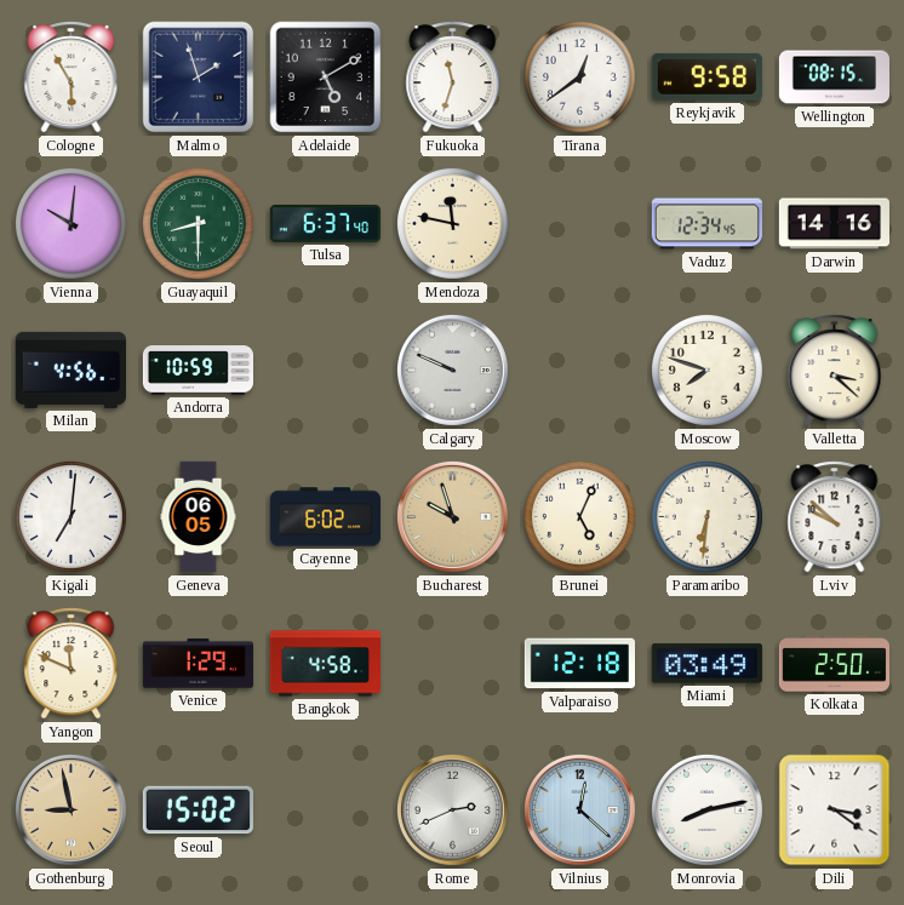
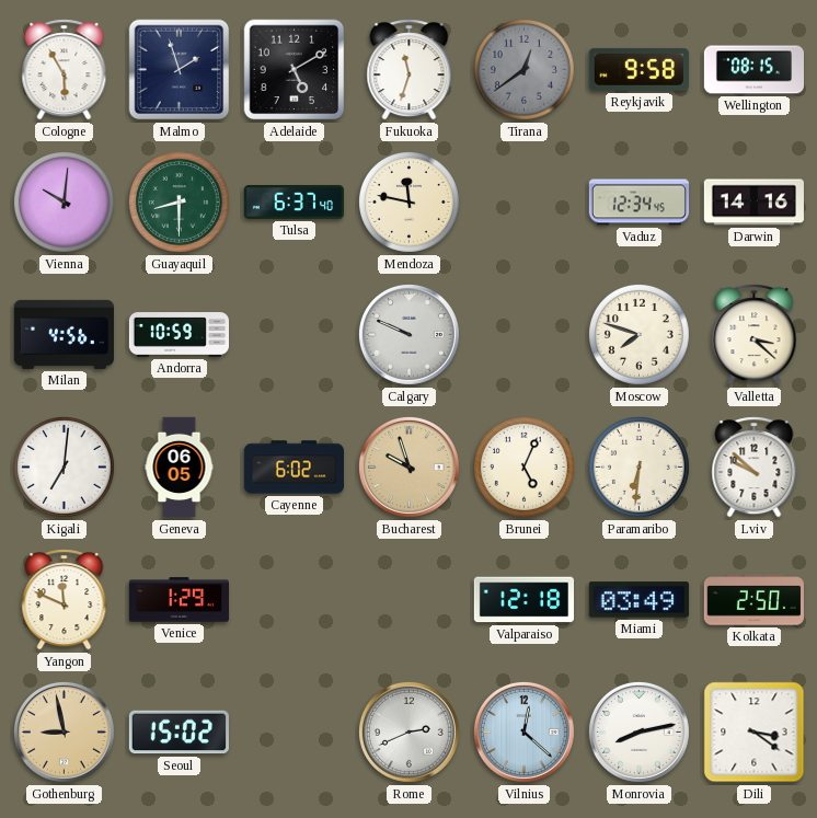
Tirana dial: white -> grey (523, 69)
Bangkok: 4:58 -> none (325, 664)
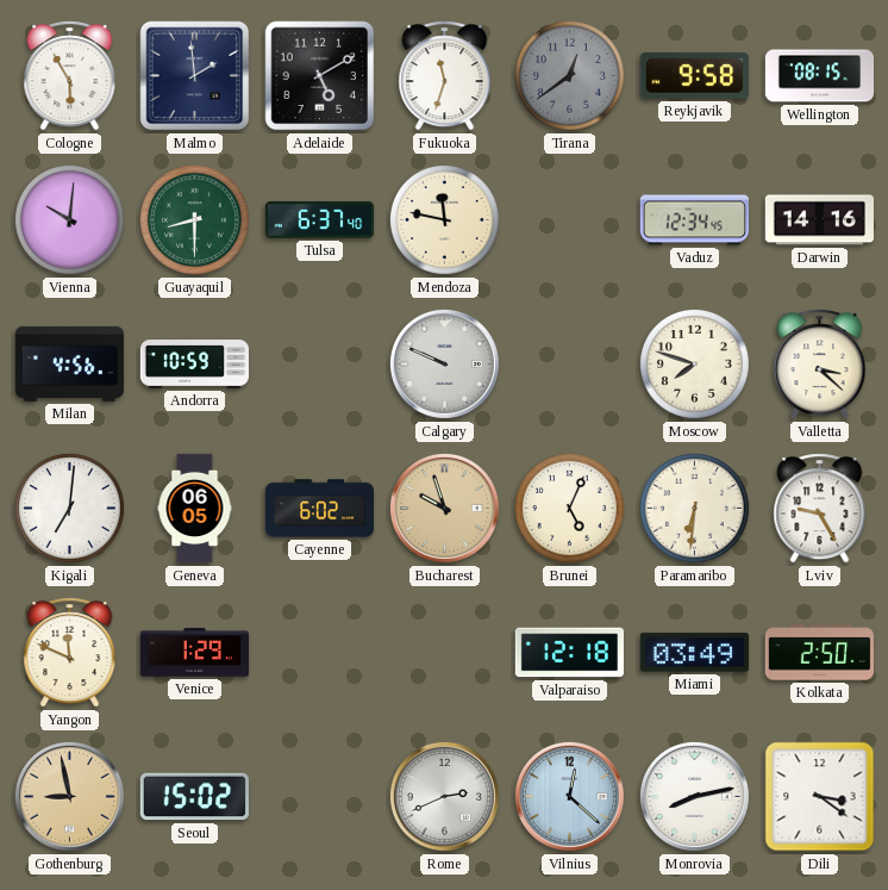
Malmo: 1:57 -> 1:59 (195, 76)
Lviv: 9:52 -> 9:25 (820, 509)
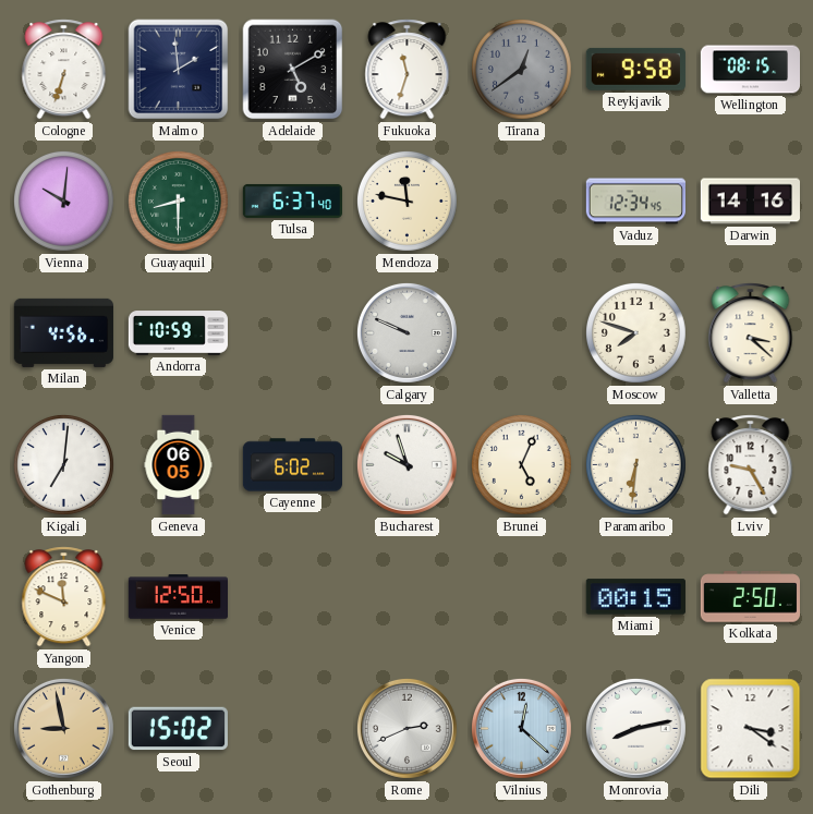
Cologne: 5:55 -> 6:33 (64, 70)
Bucharest dial: champagne -> white (406, 464)
Venice: 1:29 -> 12:50 (178, 597)
Valparaiso: 12:18 -> none (569, 653)
Miami: 03:49 -> 00:15 (635, 597)
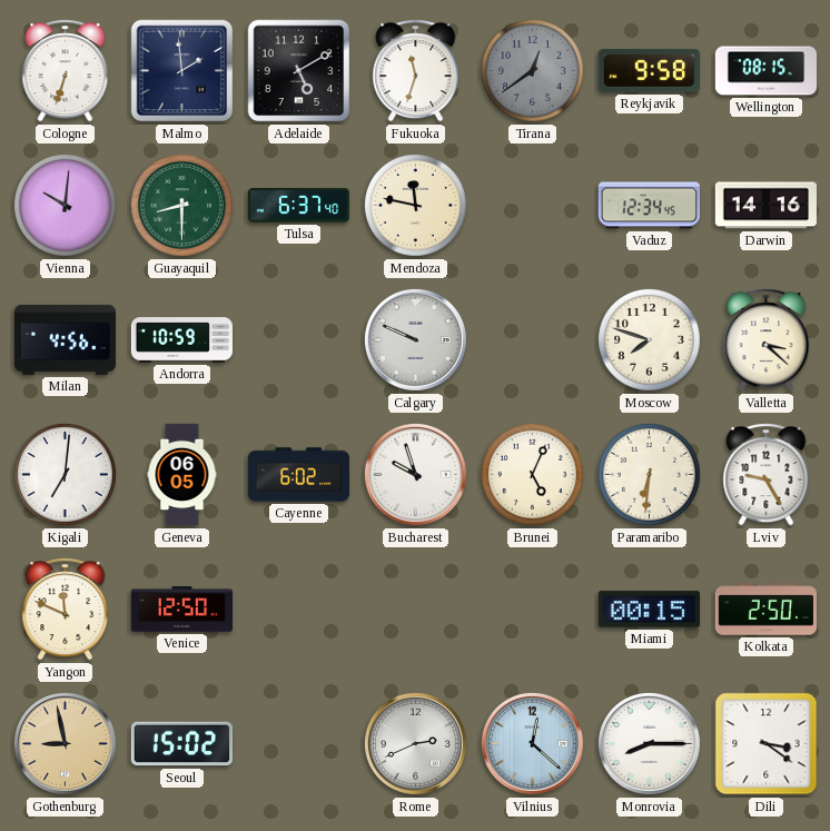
Monrovia: 8:13 -> 8:15 (649, 743)
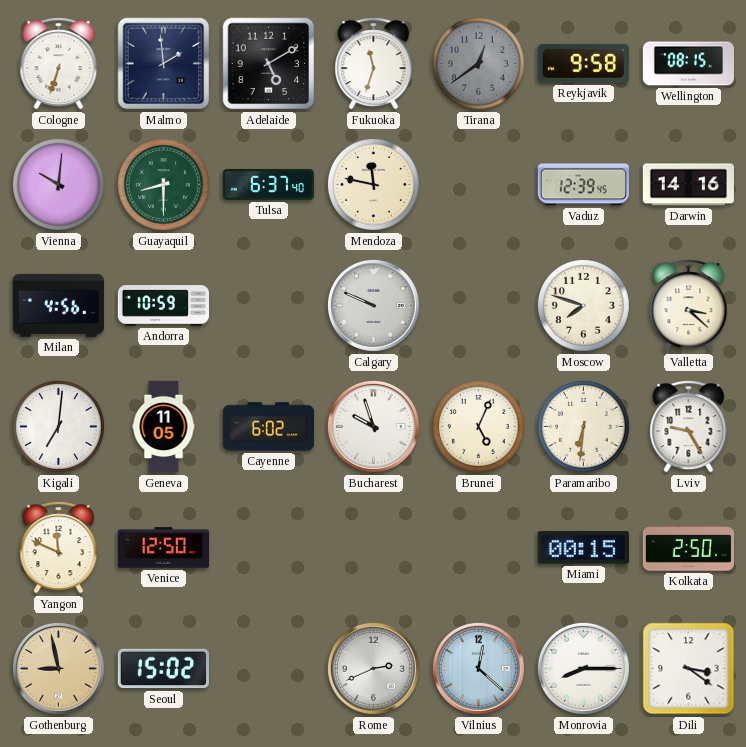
Vaduz: 12:34 -> 12:39 (583, 185)
Geneva: 06:05 -> 11:05 (164, 427)
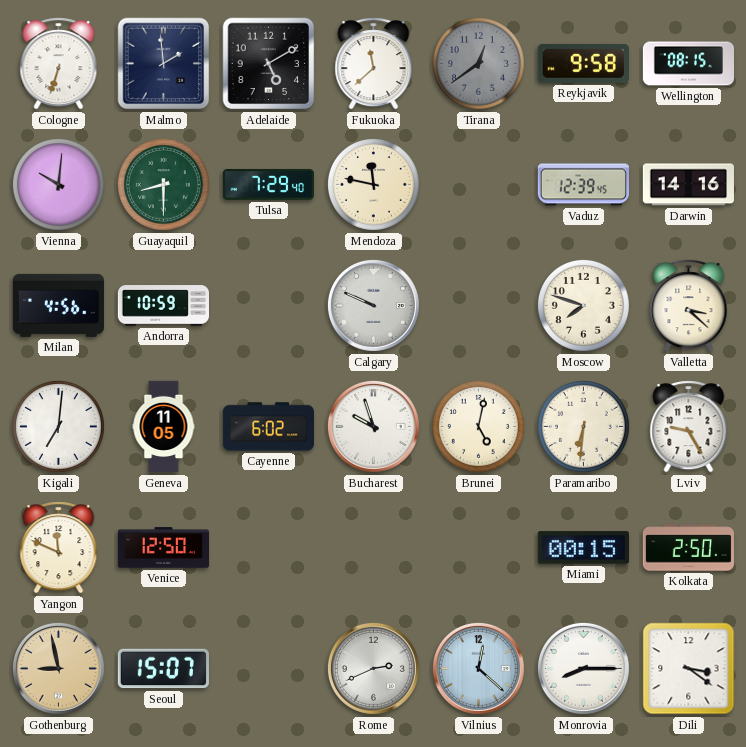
Fukuoka: 11:33 -> 11:38 (374, 64)
Tulsa: 6:37 -> 7:29 (268, 184)
Brunei: 5:04 -> 5:02 (478, 426)
Seoul: 15:02 -> 15:07 (163, 669)
